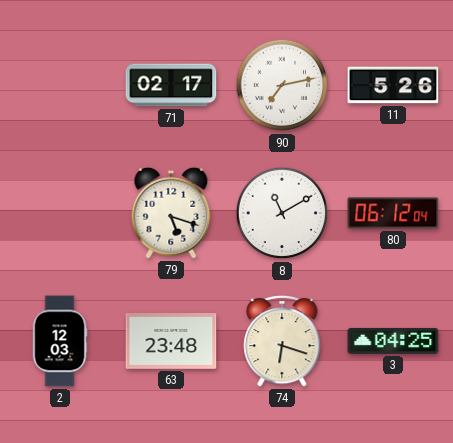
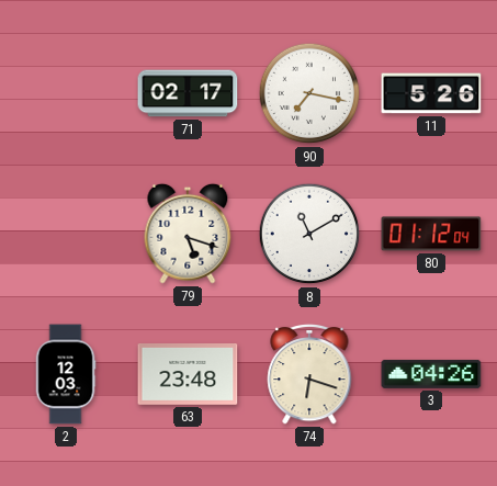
90: 7:13 -> 7:17 (309, 93)
80: 06:12 -> 01:12 (431, 234)
3: 04:25 -> 04:26 (431, 374)
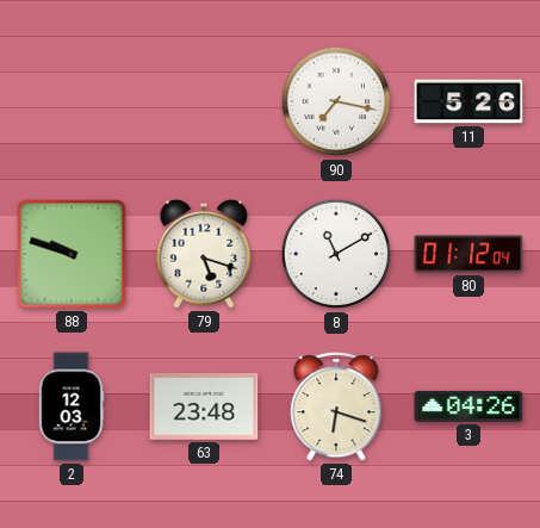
71: 02:17 -> none (188, 93)
88: none -> 9:48 (72, 254)
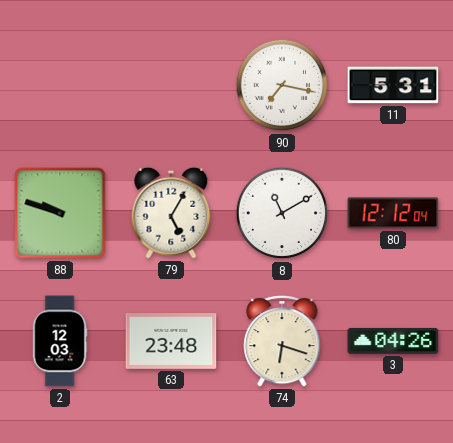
11: 5:26 -> 5:31 (393, 85)
79: 5:18 -> 5:05 (171, 213)
80: 01:12 -> 12:12 (393, 213)
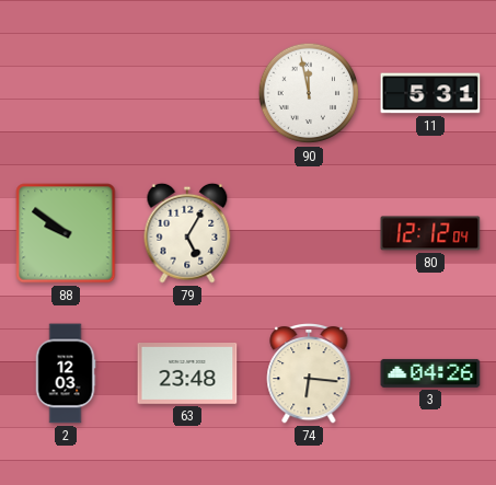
90: 7:17 -> 11:58 (309, 93)
88: 9:48 -> 9:51 (66, 233)
8: 11:10 -> none (282, 213)
74: 6:18 -> 6:16 (309, 373)
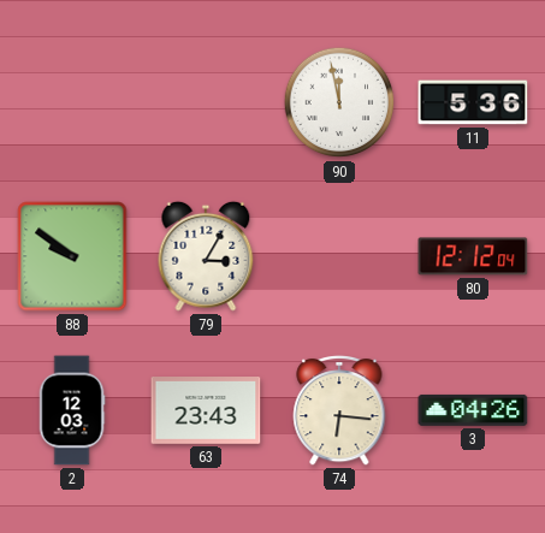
11: 5:31 -> 5:36 (473, 102)
79: 5:05 -> 3:05 (206, 256)
63: 23:48 -> 23:43 (206, 411)
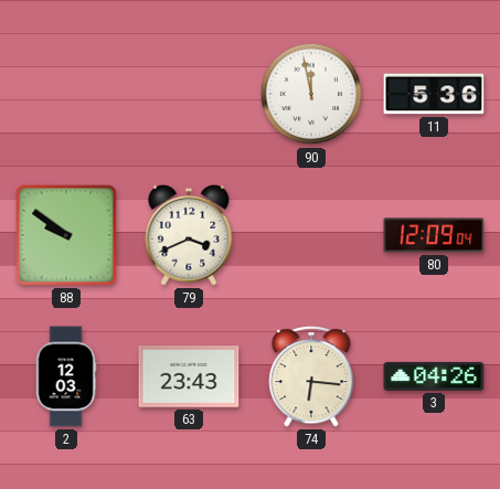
79: 3:05 -> 3:41 (189, 235)
80: 12:12 -> 12:09 (434, 235)
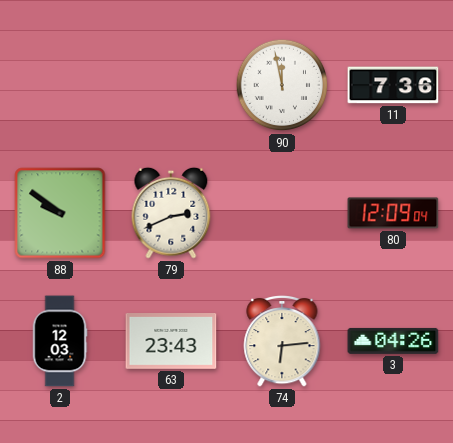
11: 5:36 -> 7:36 (393, 85)
79: 3:41 -> 2:41 (171, 213)
74: 6:16 -> 6:14 (282, 341)
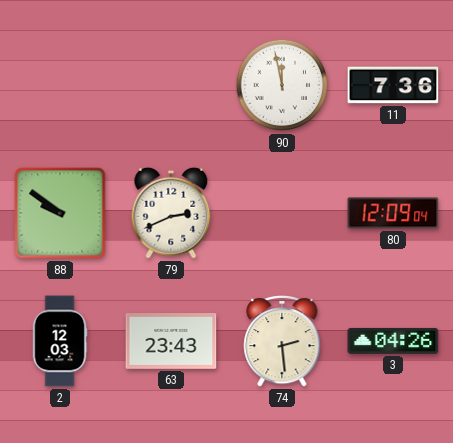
74: 6:14 -> 2:29 (282, 341)
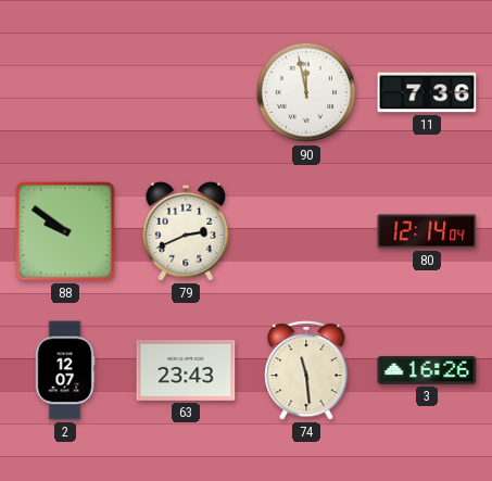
80: 12:09 -> 12:14 (427, 231)
2: 12:03 -> 12:07 (65, 370)
74: 2:29 -> 11:29 (306, 370)
3: 04:26 -> 16:26 (427, 370)
